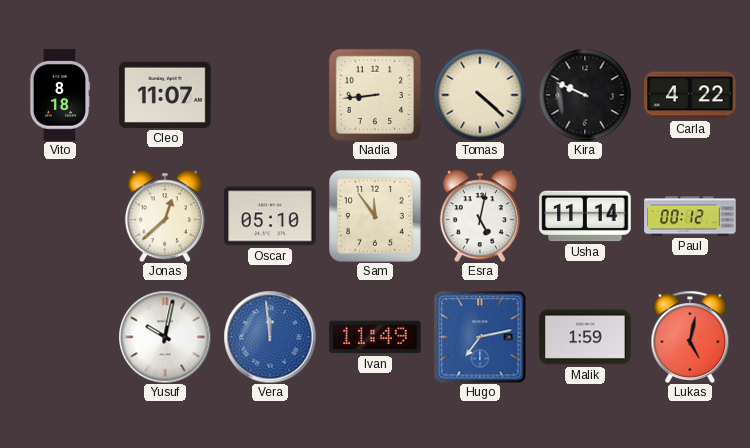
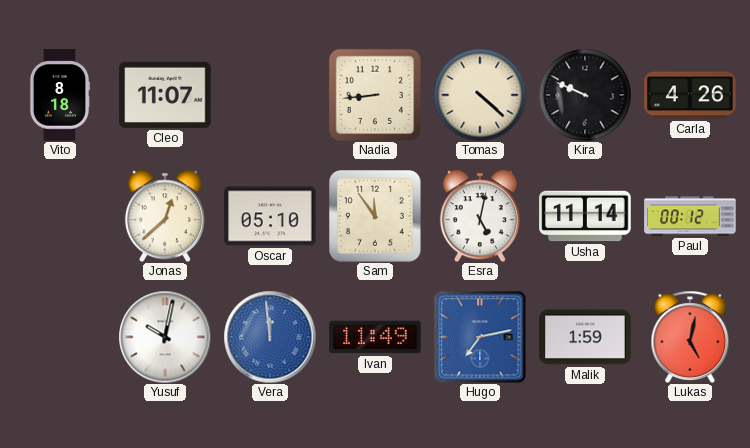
Carla: 4:22 -> 4:26 (690, 95)
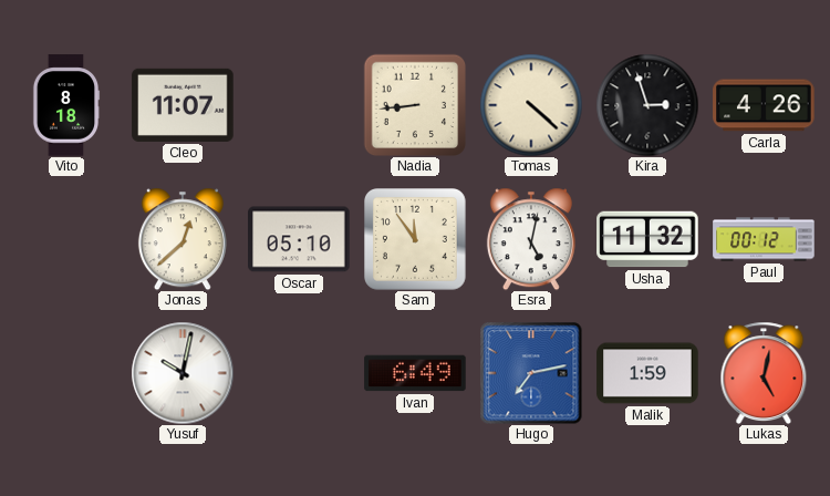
Kira: 9:49 -> 2:57 (647, 105)
Usha: 11:14 -> 11:32 (647, 239)
Vera: 11:59 -> none (270, 337)
Ivan: 11:49 -> 6:49 (415, 373)
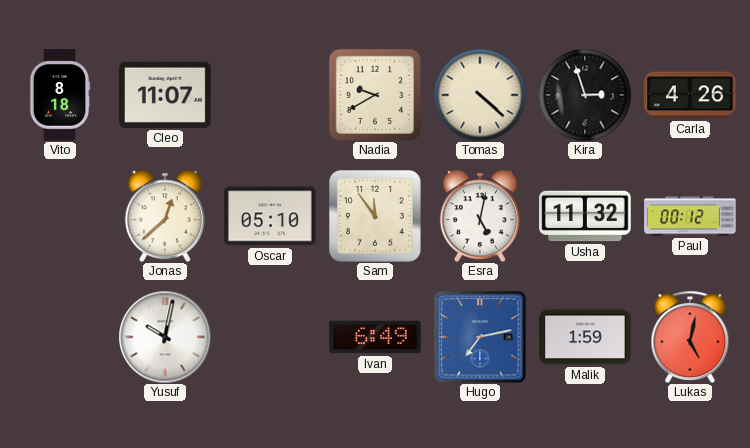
Nadia: 8:44 -> 9:40 (374, 94)
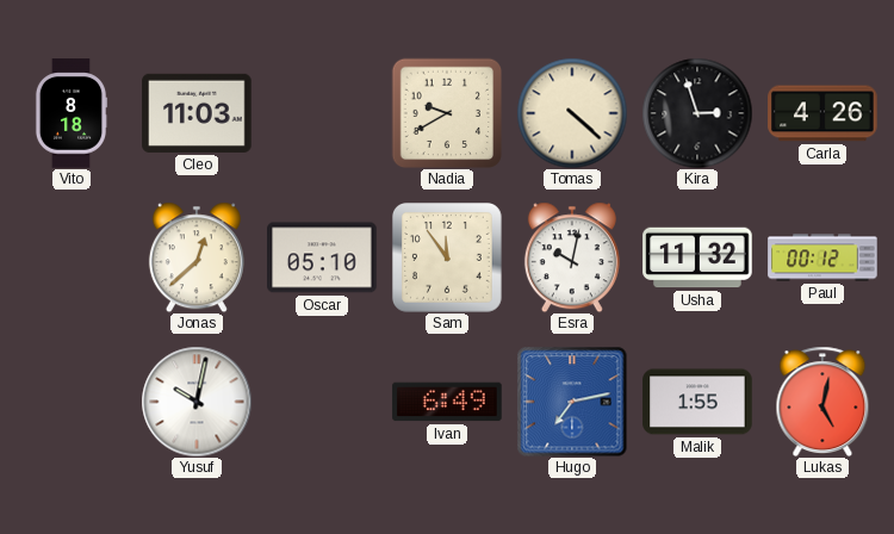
Cleo: 11:07 -> 11:03 (197, 113)
Esra: 5:02 -> 10:02 (572, 257)
Malik: 1:59 -> 1:55 (697, 402)
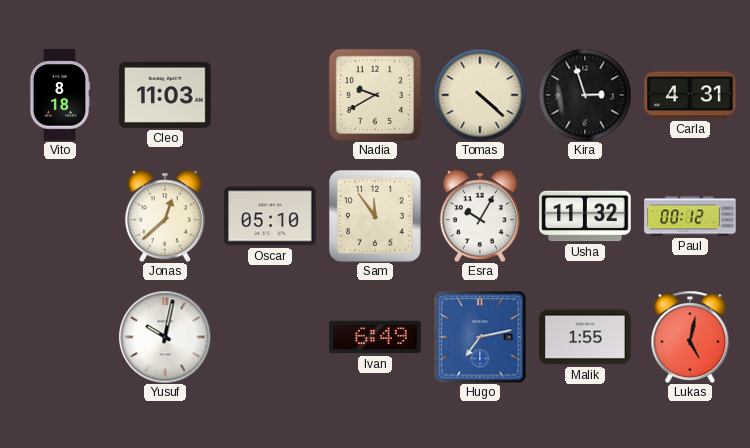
Carla: 4:26 -> 4:31 (690, 95)
Esra: 10:02 -> 10:05 (480, 216)
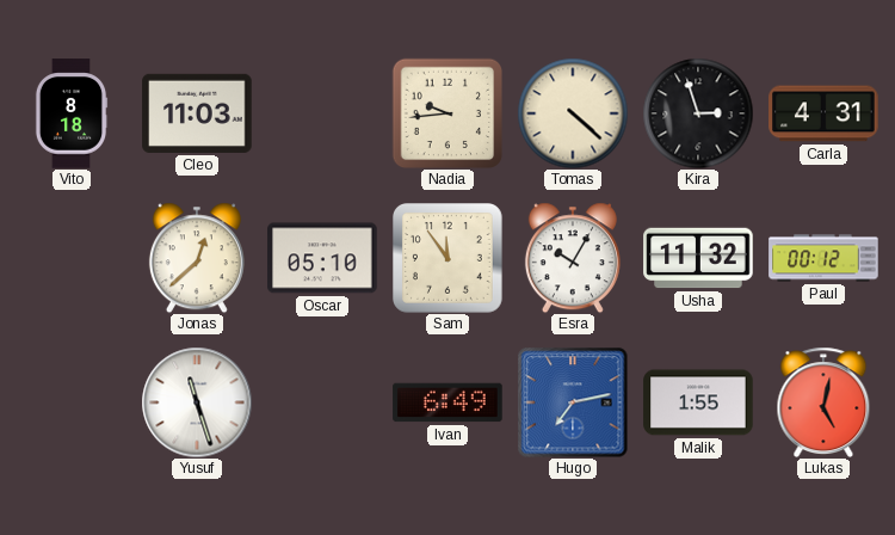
Nadia: 9:40 -> 9:44 (446, 112)
Yusuf: 10:02 -> 11:27 (197, 402)
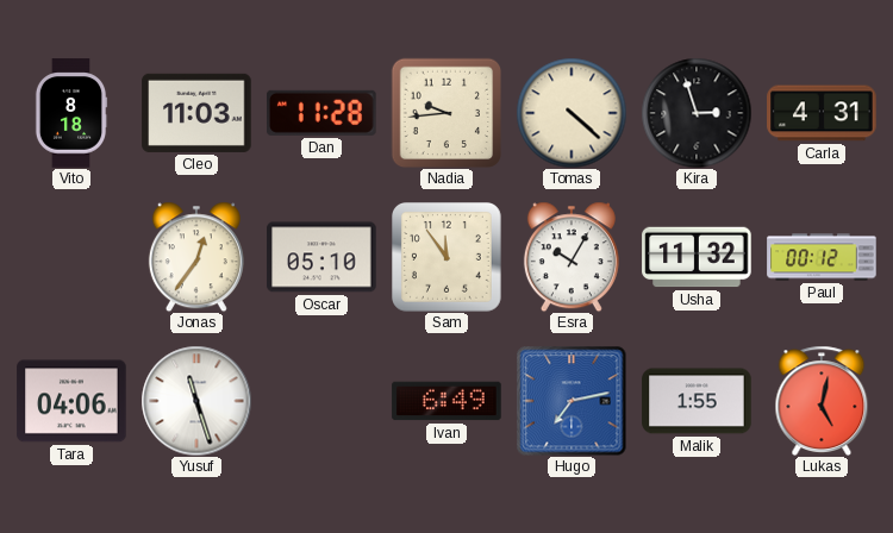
Dan: none -> 11:28 (323, 113)
Jonas: 12:38 -> 12:36 (196, 257)
Tara: none -> 04:06 (71, 401)
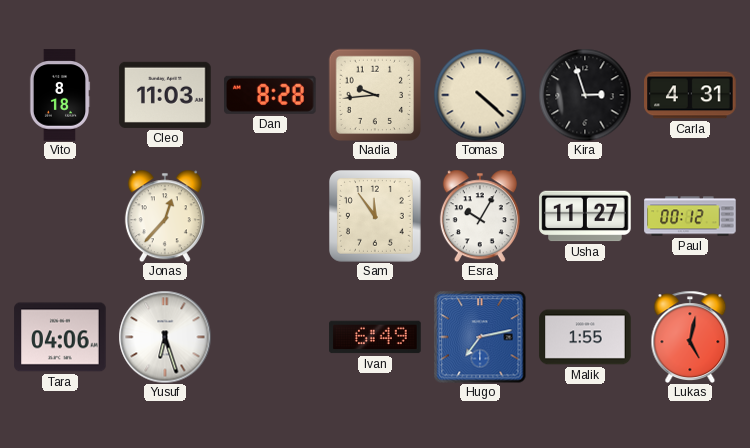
Dan: 11:28 -> 8:28 (271, 95)
Jonas: 12:36 -> 12:37 (165, 216)
Oscar: 05:10 -> none (321, 257)
Usha: 11:32 -> 11:27 (585, 216)
Yusuf: 11:27 -> 6:27 (165, 337)
